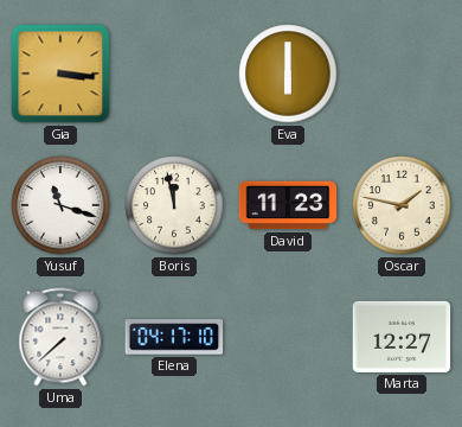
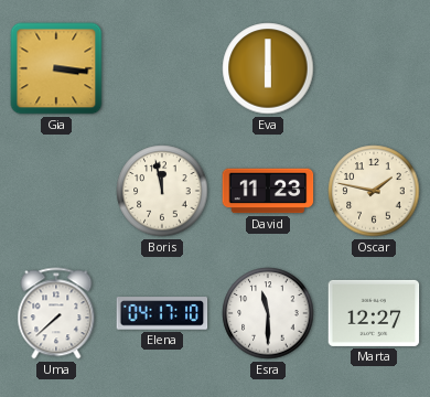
Yusuf: 11:18 -> none (60, 205)
Esra: none -> 11:30 (268, 313)
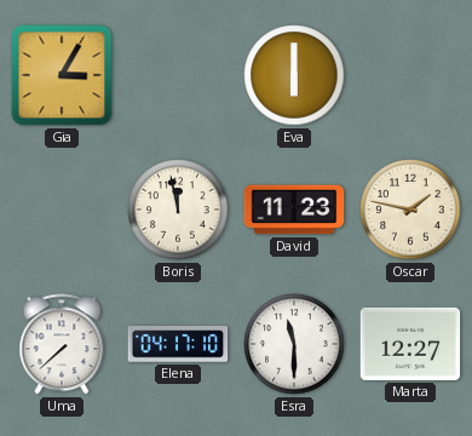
Gia: 3:16 -> 3:05 (62, 75)
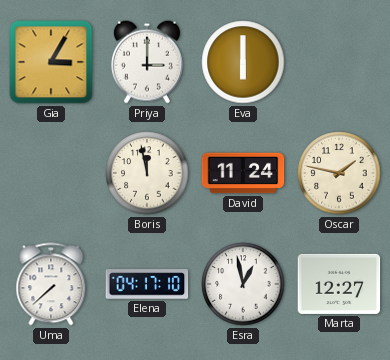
Priya: none -> 3:00 (147, 62)
David: 11:23 -> 11:24 (243, 173)
Esra: 11:30 -> 12:58 (243, 284)
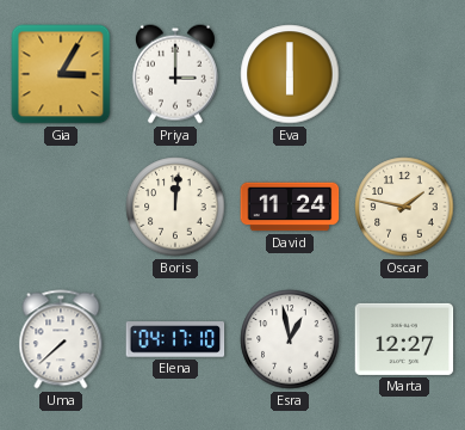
Boris: 11:58 -> 12:01 (175, 207)
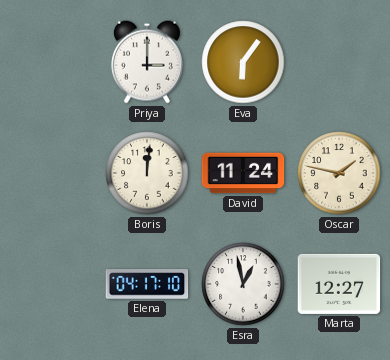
Gia: 3:05 -> none (61, 74)
Eva: 6:00 -> 6:06 (243, 62)
Uma: 7:38 -> none (61, 339)
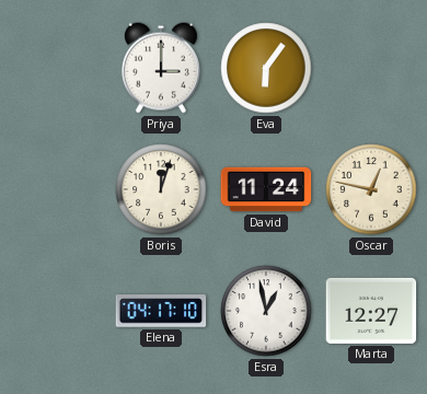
Boris: 12:01 -> 12:03 (161, 189)
Oscar: 1:47 -> 12:47 (371, 189)
